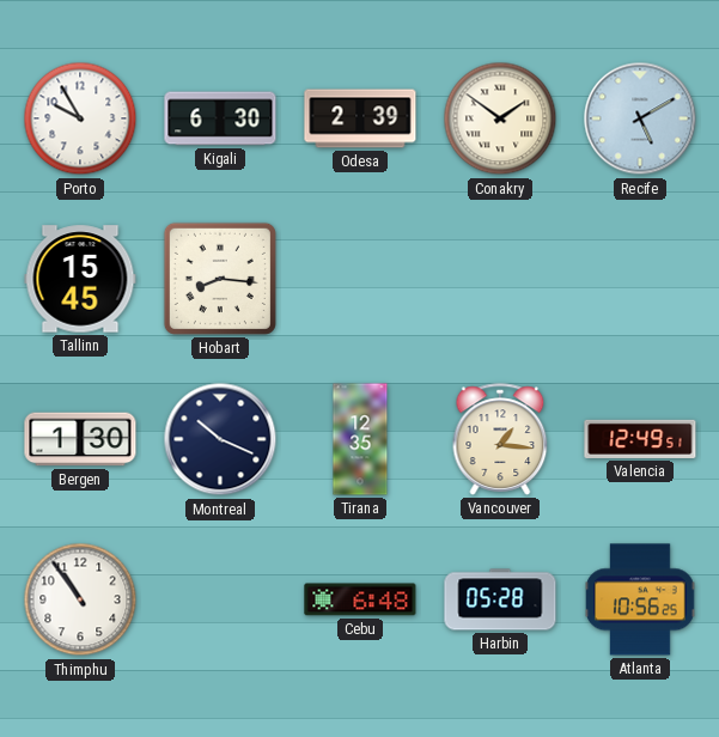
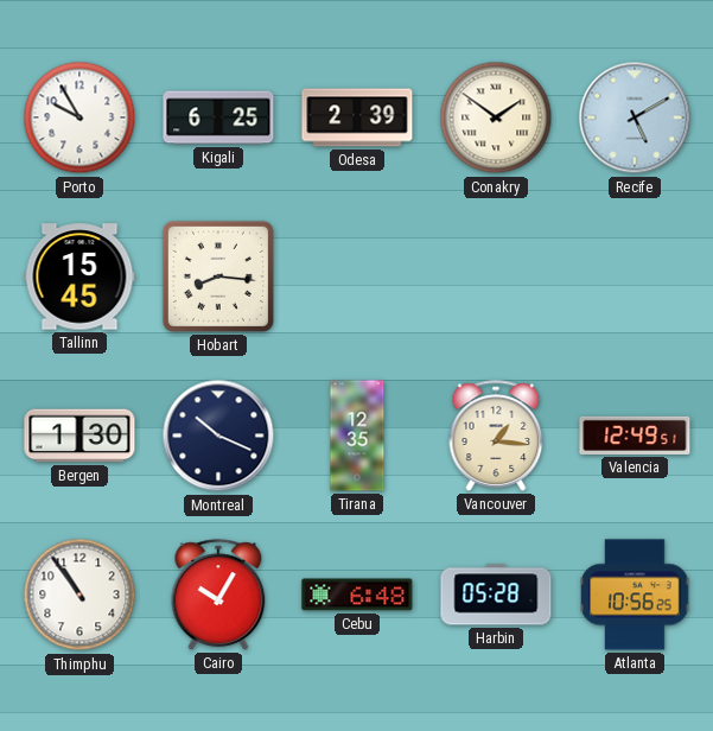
Kigali: 6:30 -> 6:25 (218, 117)
Cairo: none -> 10:05 (218, 595)
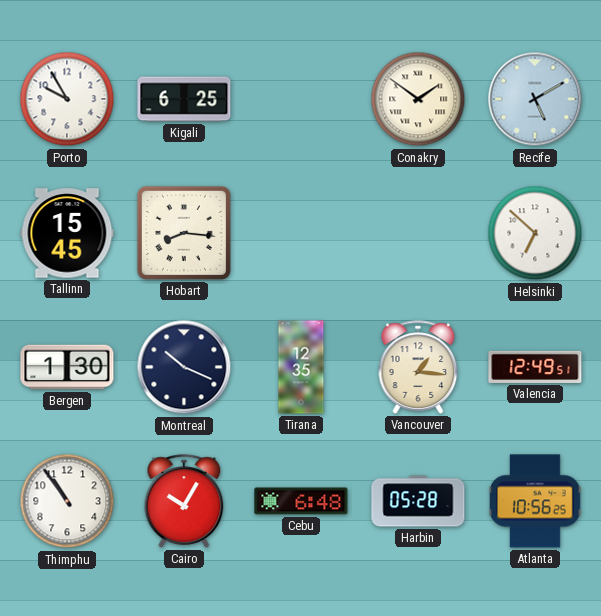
Odesa: 2:39 -> none (357, 117)
Helsinki: none -> 6:52 (535, 233)
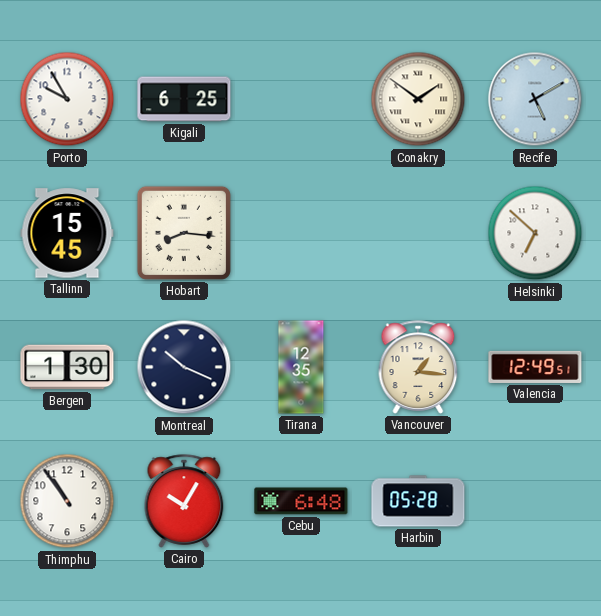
Atlanta: 10:56 -> none (535, 501)
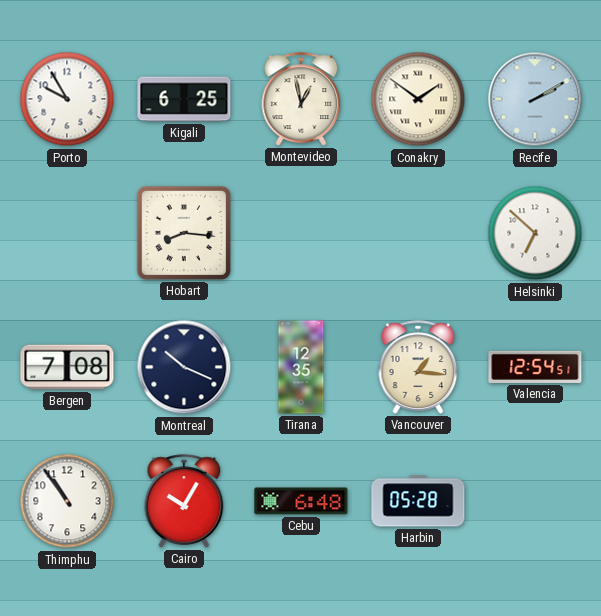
Montevideo: none -> 12:58 (301, 99)
Recife: 5:10 -> 2:10 (535, 99)
Tallinn: 15:45 -> none (67, 233)
Bergen: 1:30 -> 7:08 (67, 367)
Valencia: 12:49 -> 12:54 (535, 367)
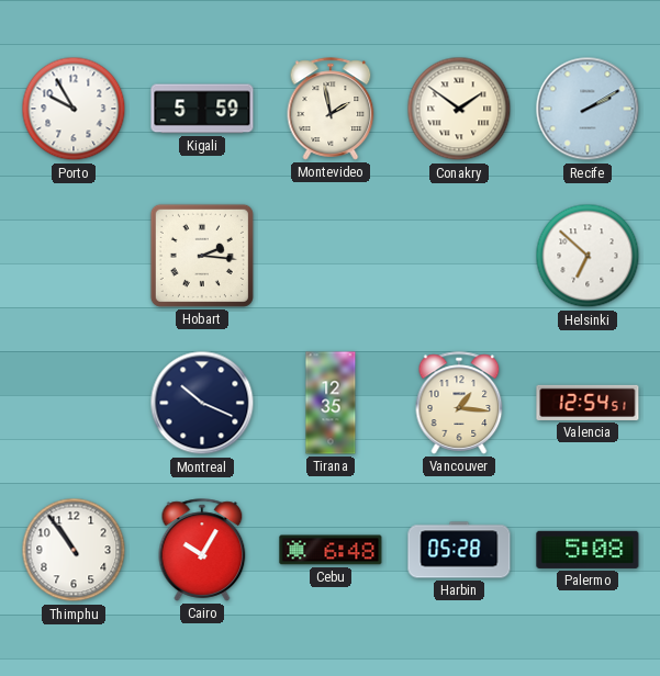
Kigali: 6:25 -> 5:59 (202, 109)
Montevideo: 12:58 -> 1:58 (331, 109)
Hobart: 8:16 -> 2:16 (202, 256)
Bergen: 7:08 -> none (67, 367)
Palermo: none -> 5:08 (588, 550)
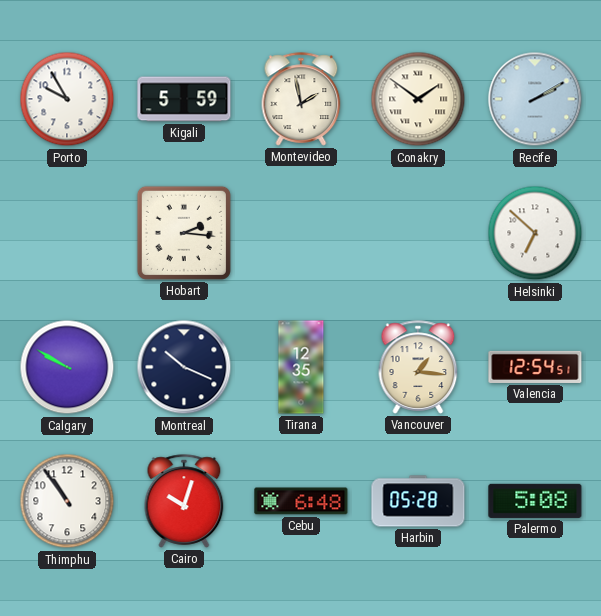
Calgary: none -> 9:50 (67, 367)
Cairo: 10:05 -> 10:03 (184, 501)
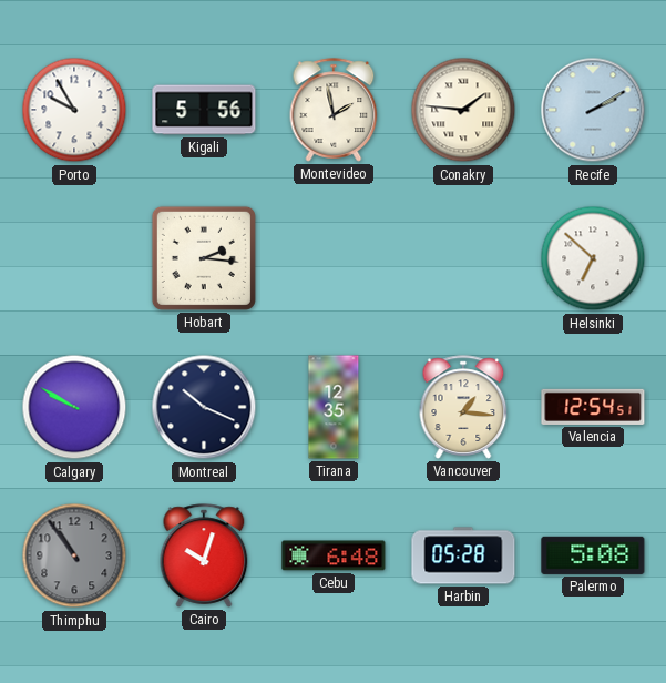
Kigali: 5:59 -> 5:56 (204, 110)
Conakry: 1:51 -> 1:46 (463, 110)
Thimphu dial: white -> grey (74, 555)
